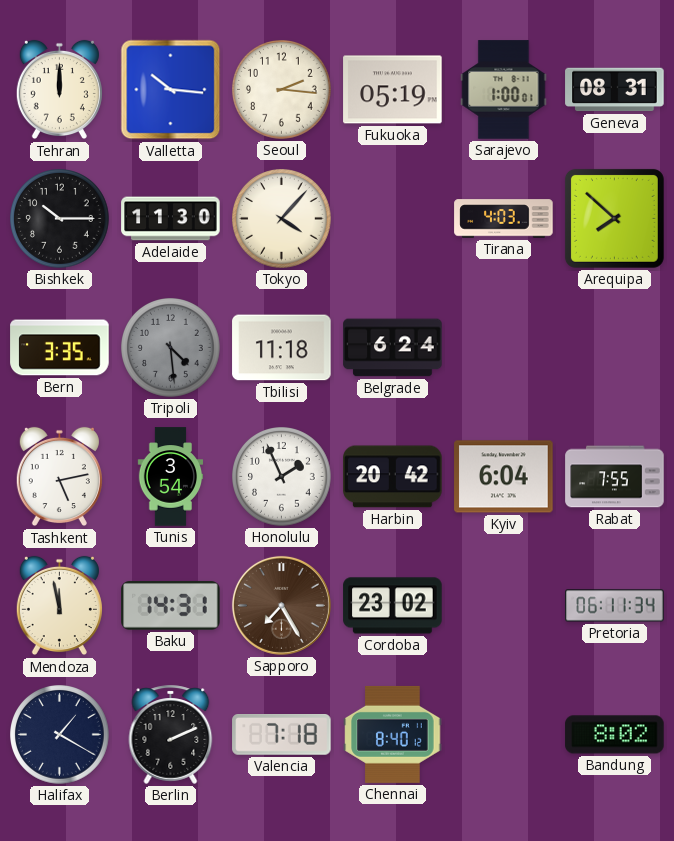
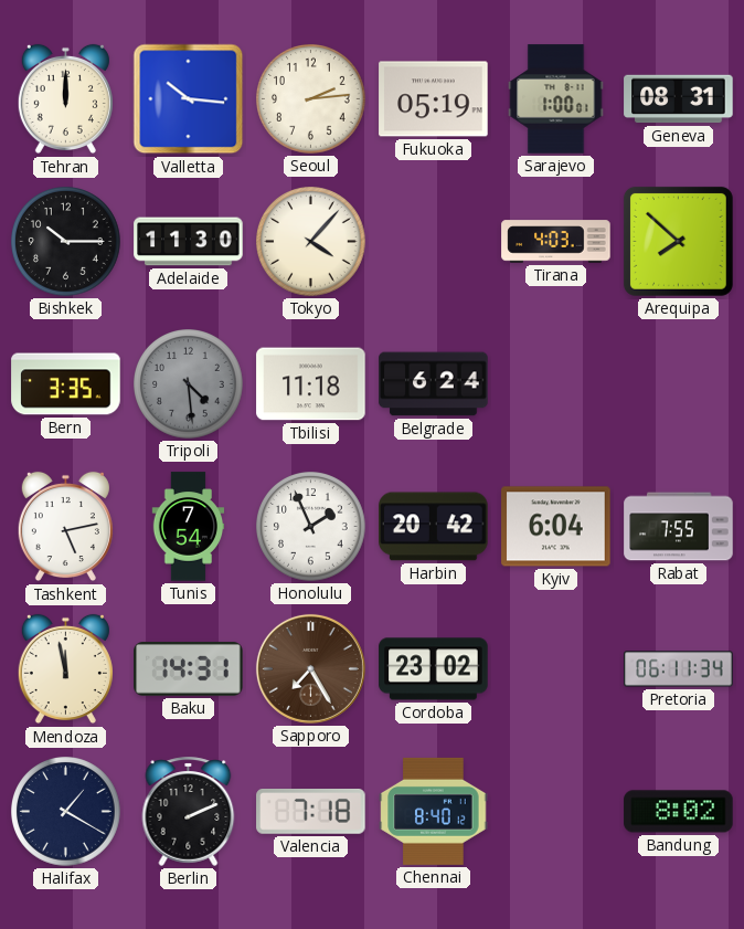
Seoul: 2:16 -> 2:14 (311, 99)
Tunis: 3:54 -> 7:54 (189, 527)
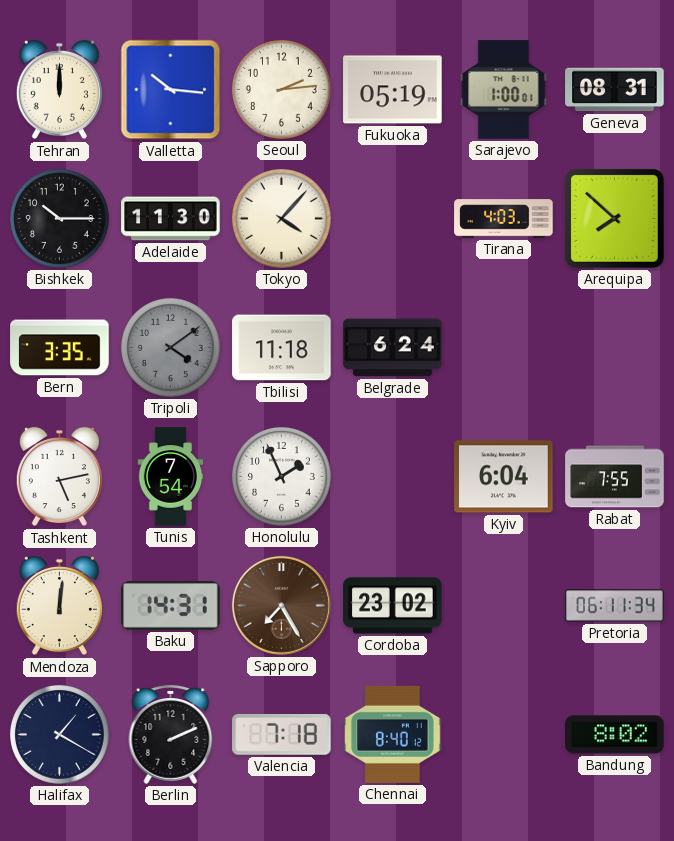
Tripoli: 4:29 -> 4:09 (171, 348)
Harbin: 20:42 -> none (434, 527)
Mendoza: 11:58 -> 12:01 (59, 606)
